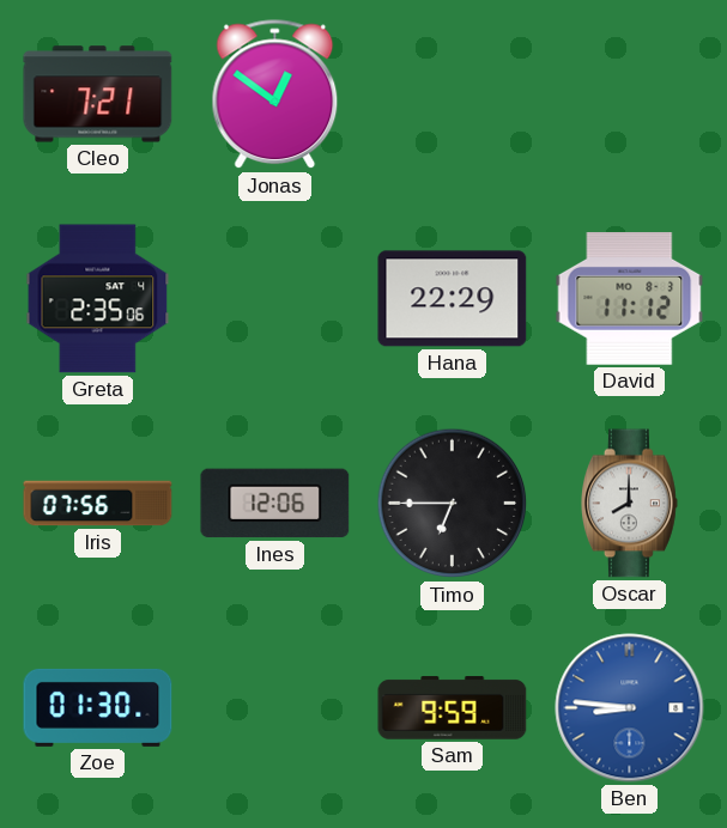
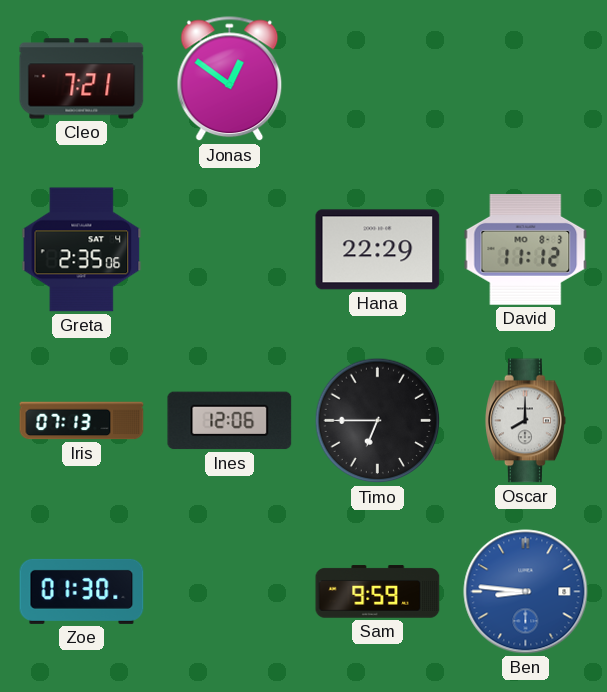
Iris: 07:56 -> 07:13 (82, 421)
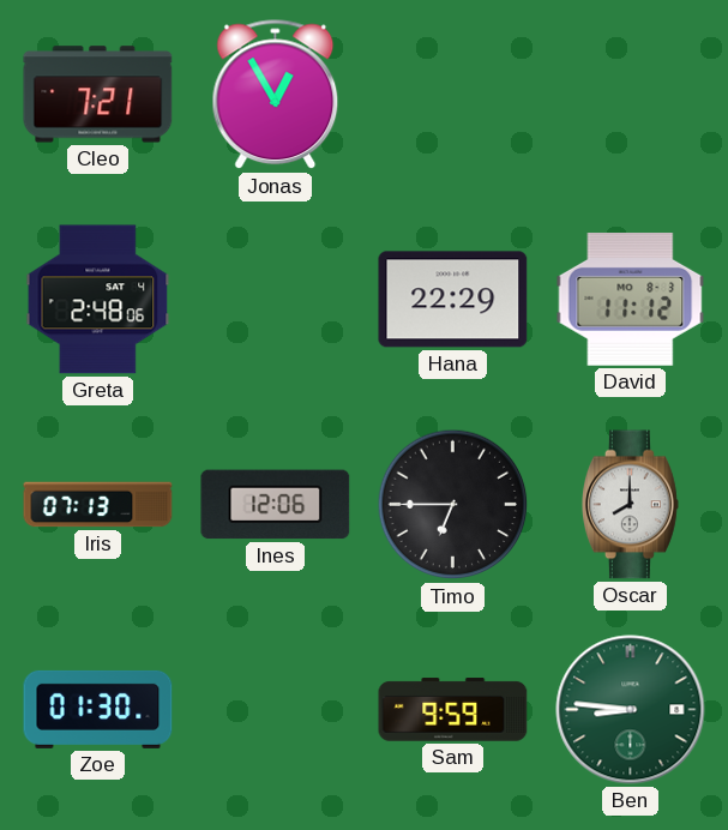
Jonas: 12:51 -> 12:55 (276, 95)
Greta: 2:35 -> 2:48 (98, 300)
Ben dial: blue -> green (631, 710)
